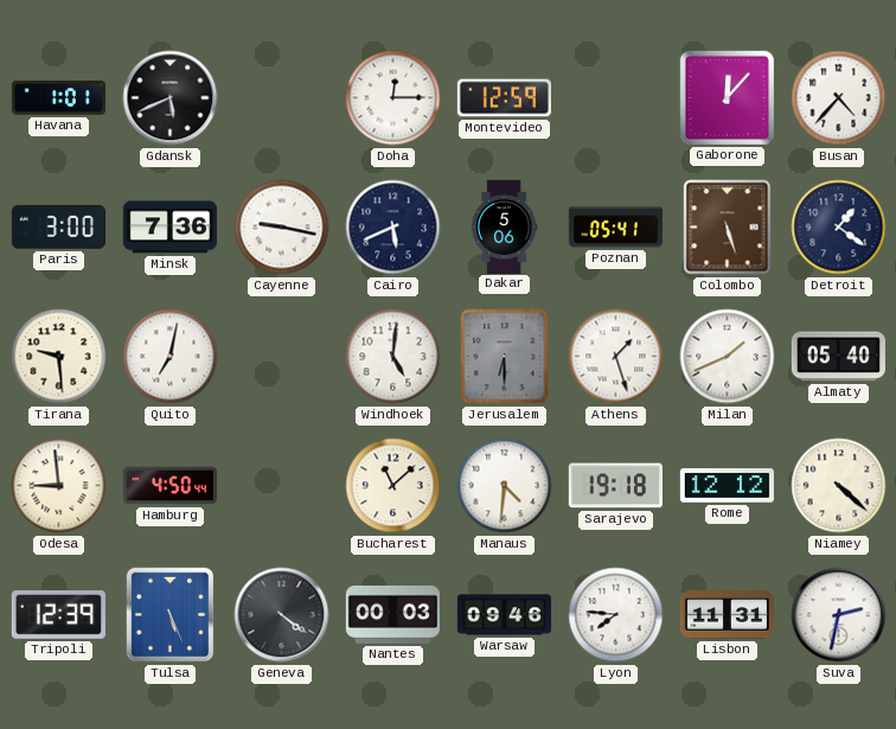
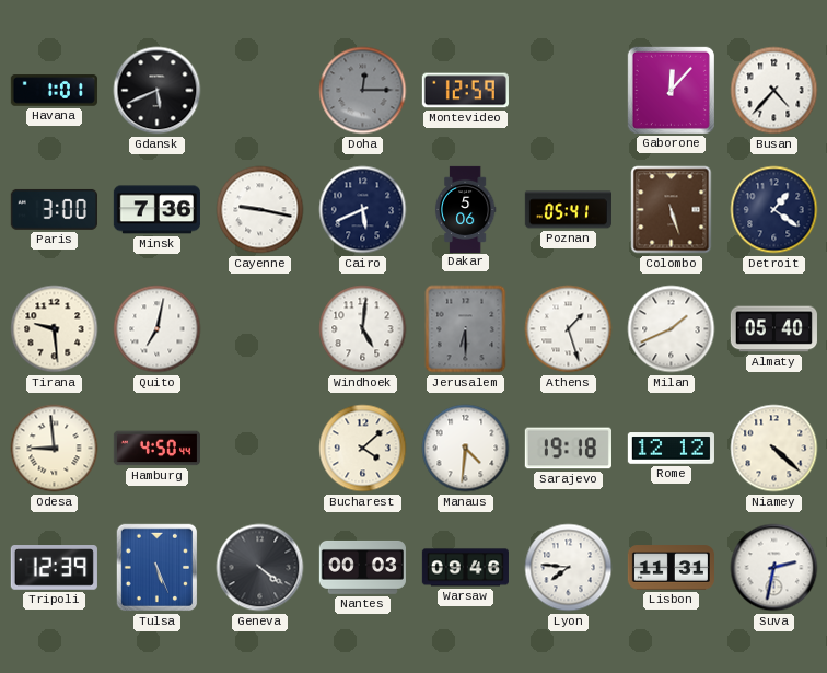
Doha dial: white -> grey (363, 91)
Bucharest: 11:08 -> 4:08 (363, 449)
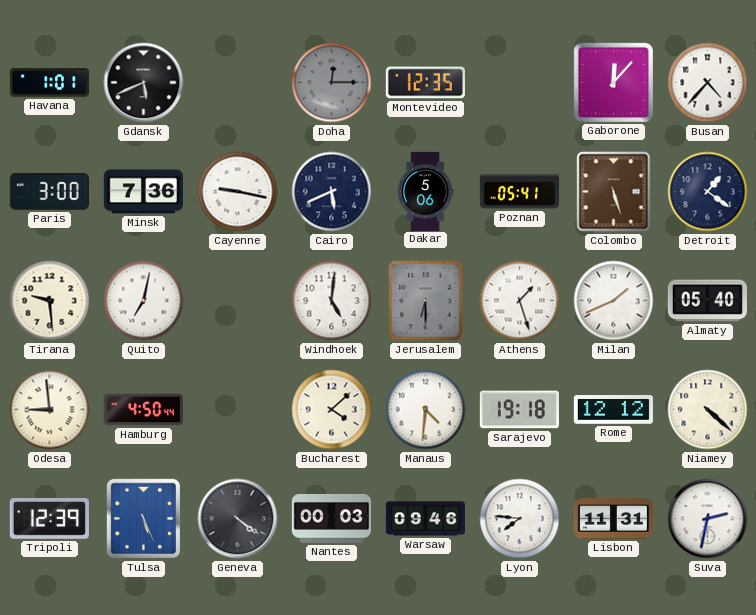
Montevideo: 12:59 -> 12:35 (425, 83)
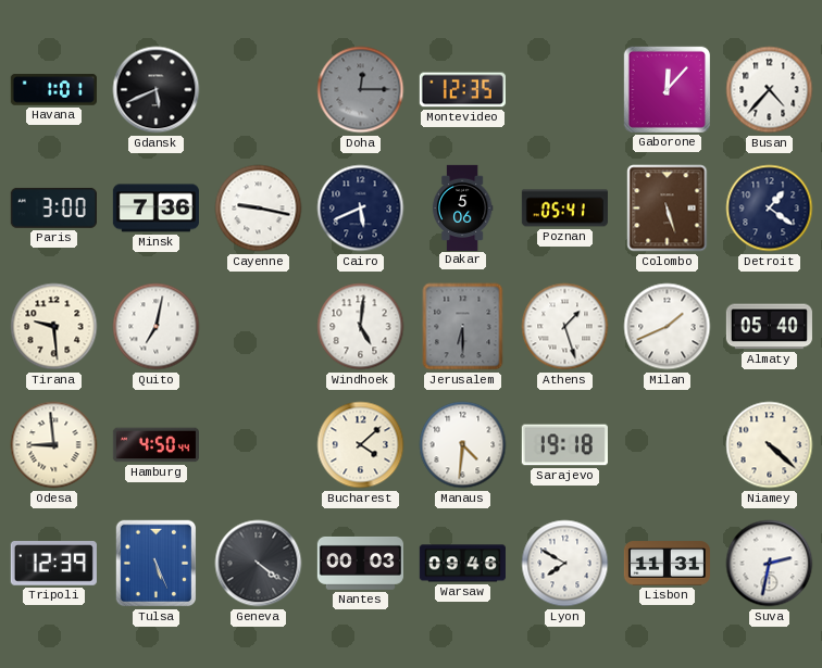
Rome: 12:12 -> none (613, 410)
Lyon: 7:46 -> 7:50 (565, 564)
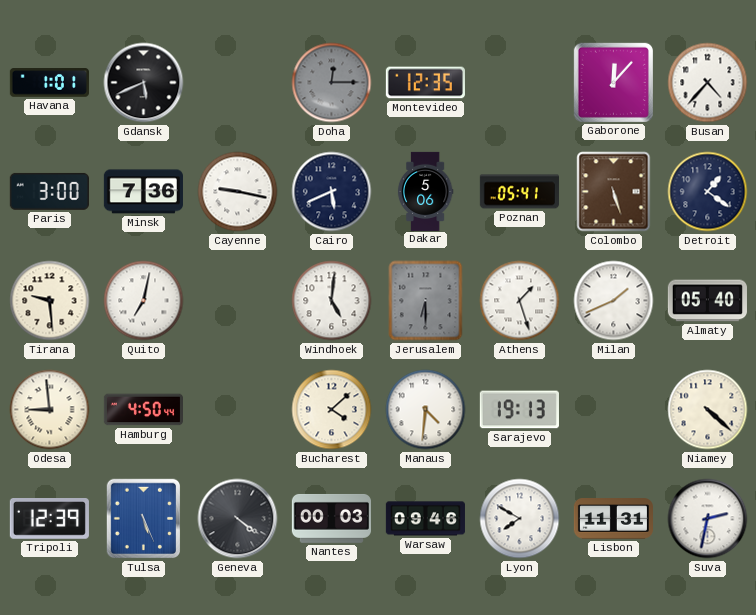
Sarajevo: 19:18 -> 19:13 (519, 410)
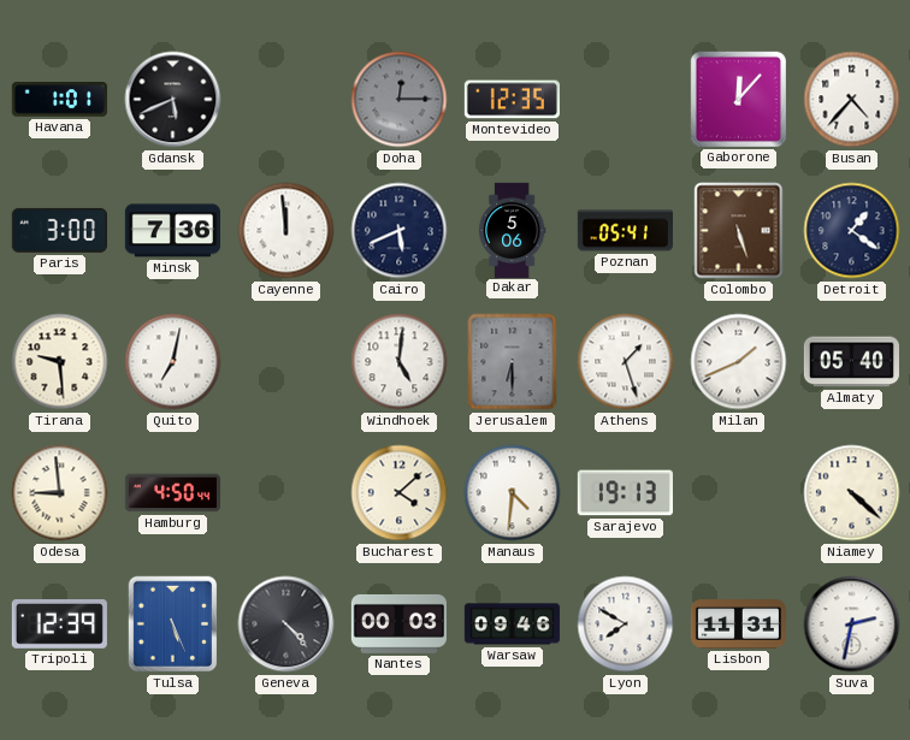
Cayenne: 9:17 -> 11:59 (286, 231)
Geneva: 4:21 -> 4:23 (286, 624)
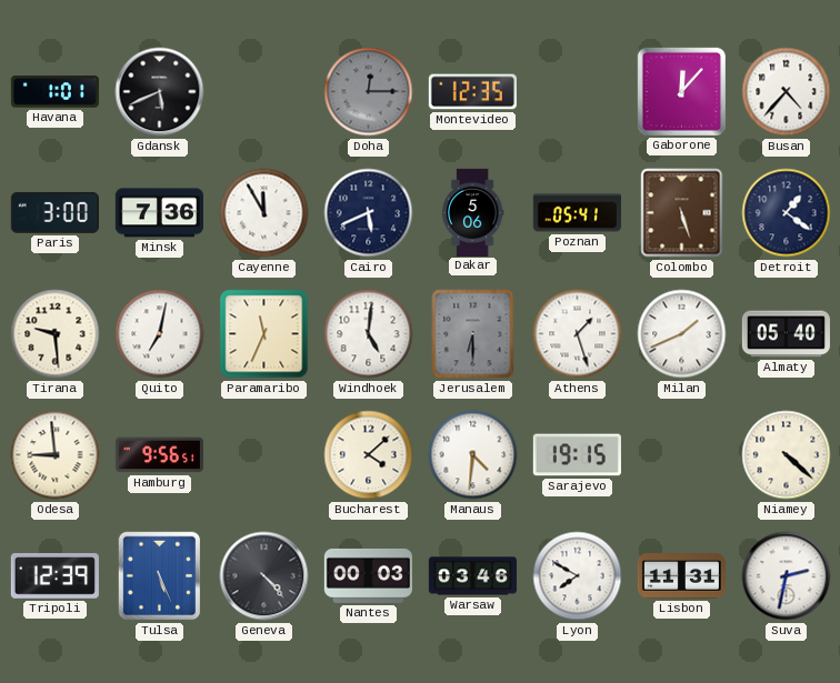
Cayenne: 11:59 -> 11:55 (264, 213)
Paramaribo: none -> 11:34 (264, 334)
Hamburg: 4:50 -> 9:56 (159, 455)
Sarajevo: 19:13 -> 19:15 (577, 455)
Warsaw: 09:46 -> 03:46 (472, 576)
